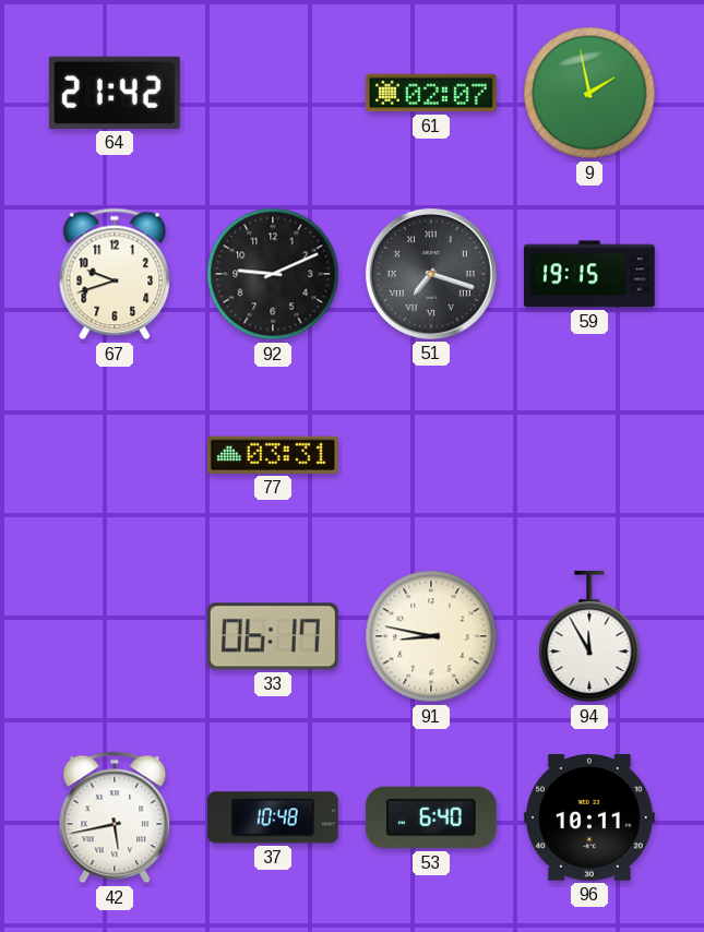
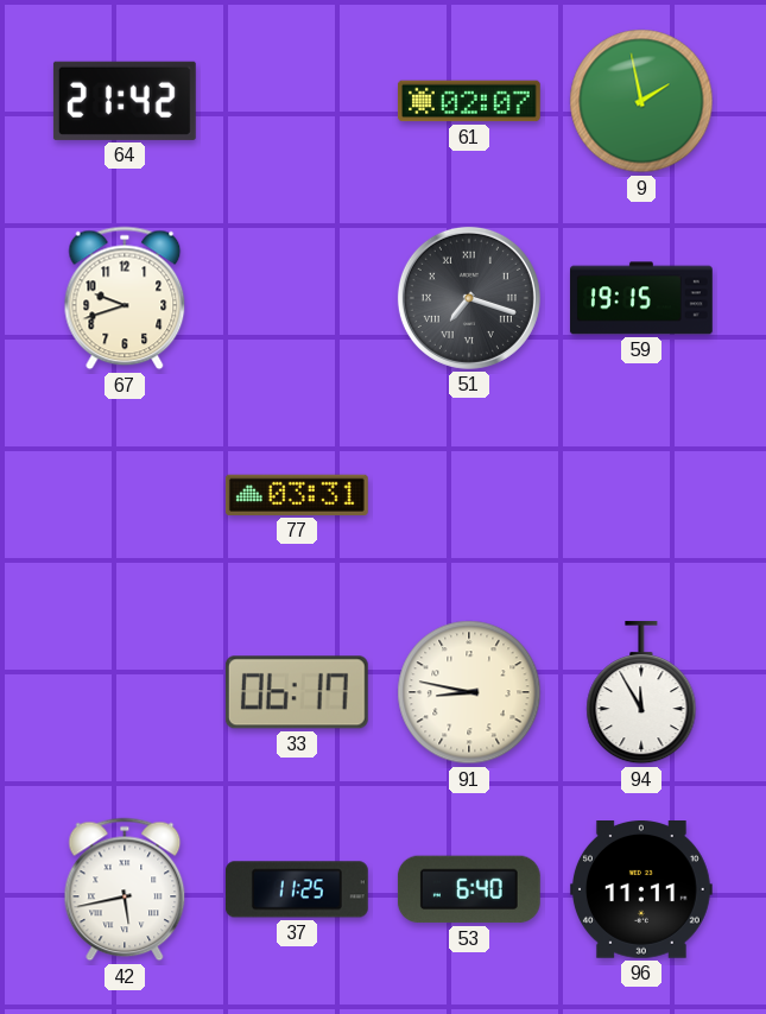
92: 9:11 -> none (273, 274)
37: 10:48 -> 11:25 (297, 889)
96: 10:11 -> 11:11 (641, 889)
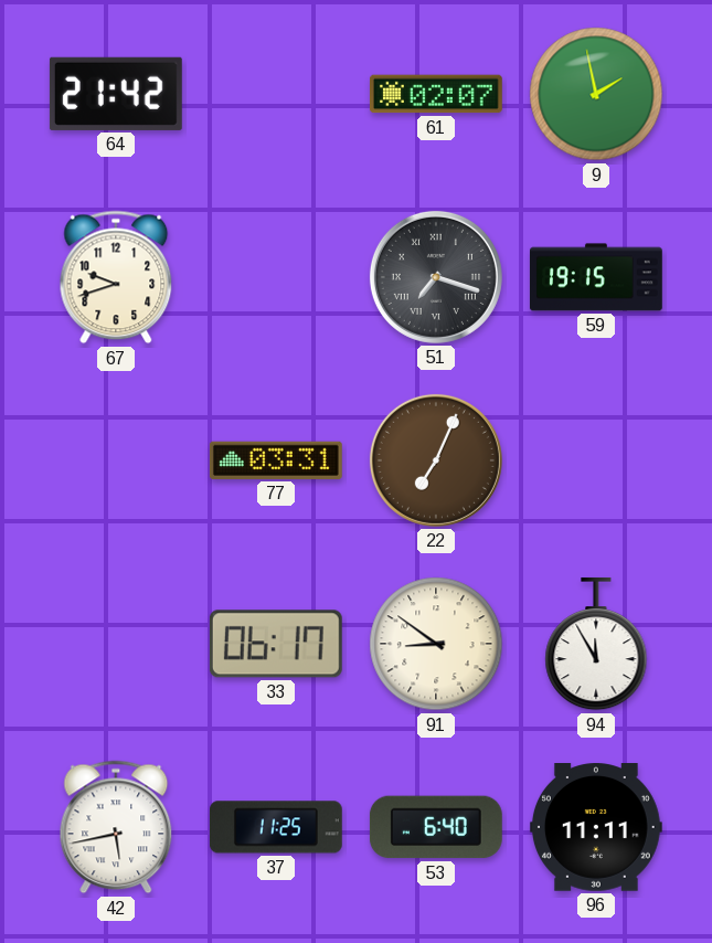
22: none -> 7:04 (436, 460)
91: 8:47 -> 8:51 (436, 644)
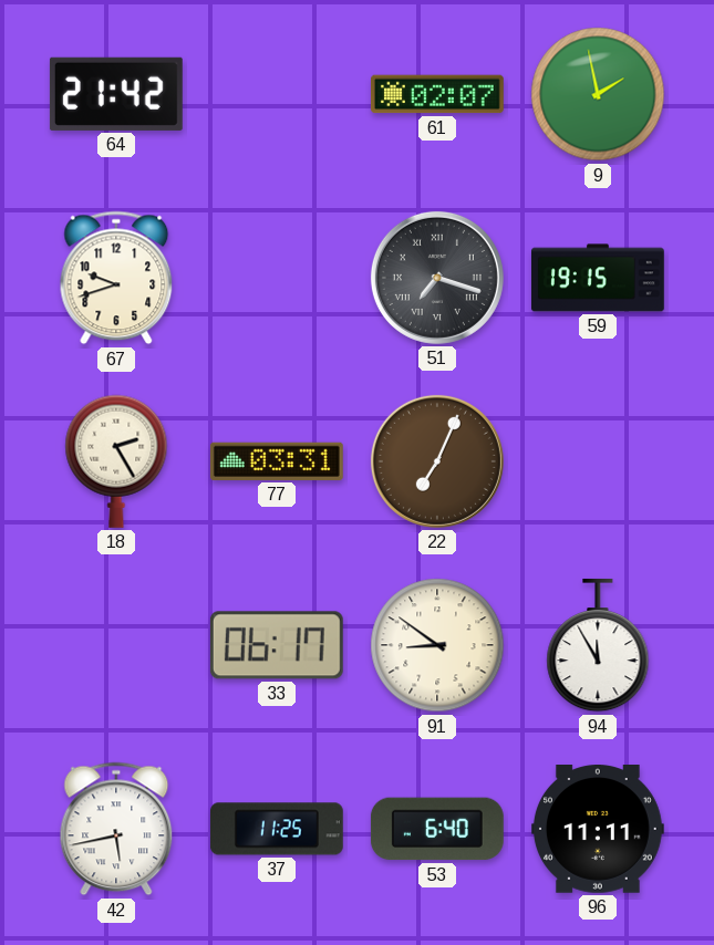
18: none -> 2:25 (116, 461)
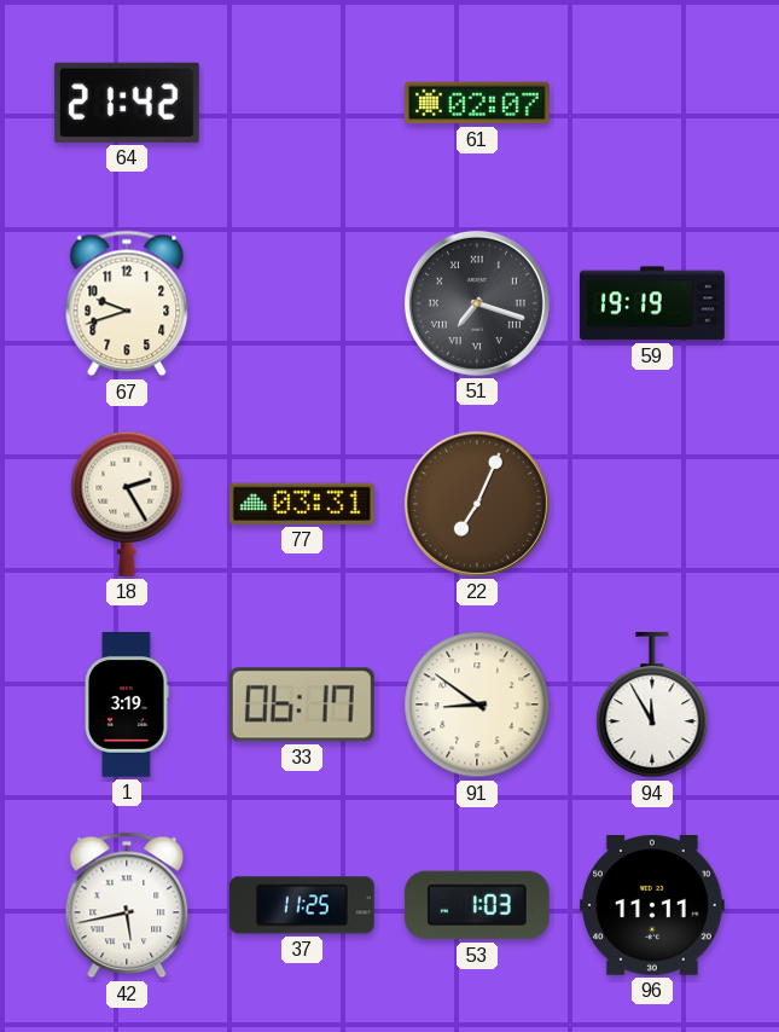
9: 1:58 -> none (598, 94)
59: 19:15 -> 19:19 (652, 303)
1: none -> 3:19 (127, 706)
53: 6:40 -> 1:03 (477, 905)
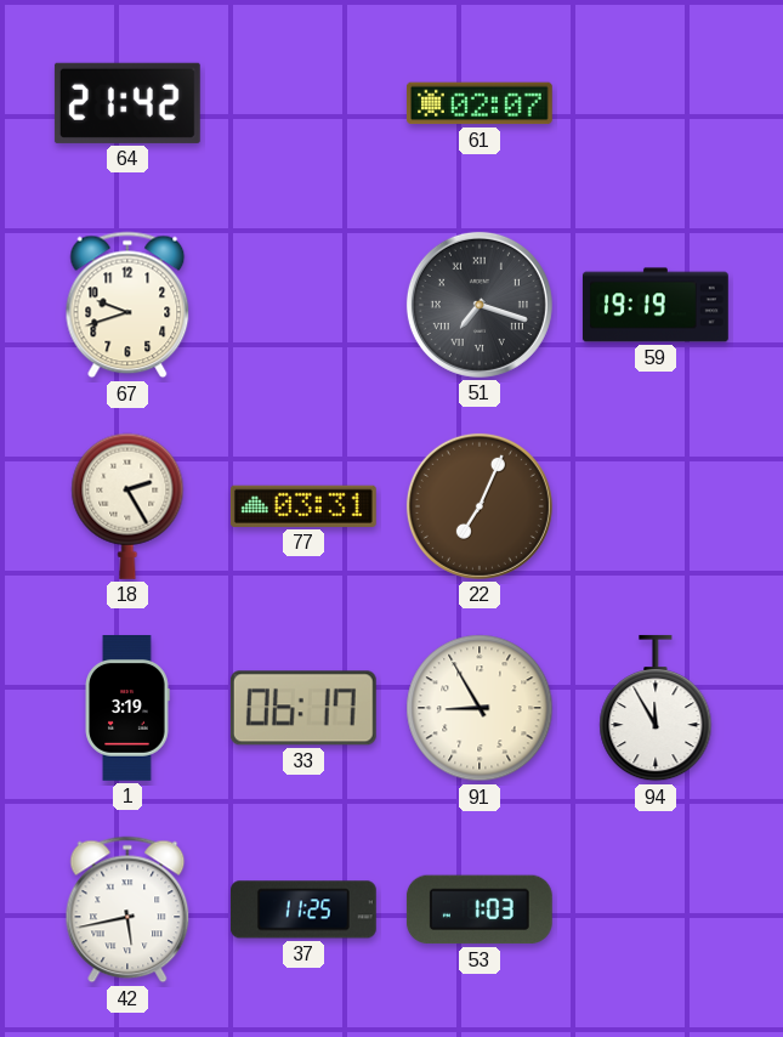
91: 8:51 -> 8:55 (480, 708)
96: 11:11 -> none (652, 905)
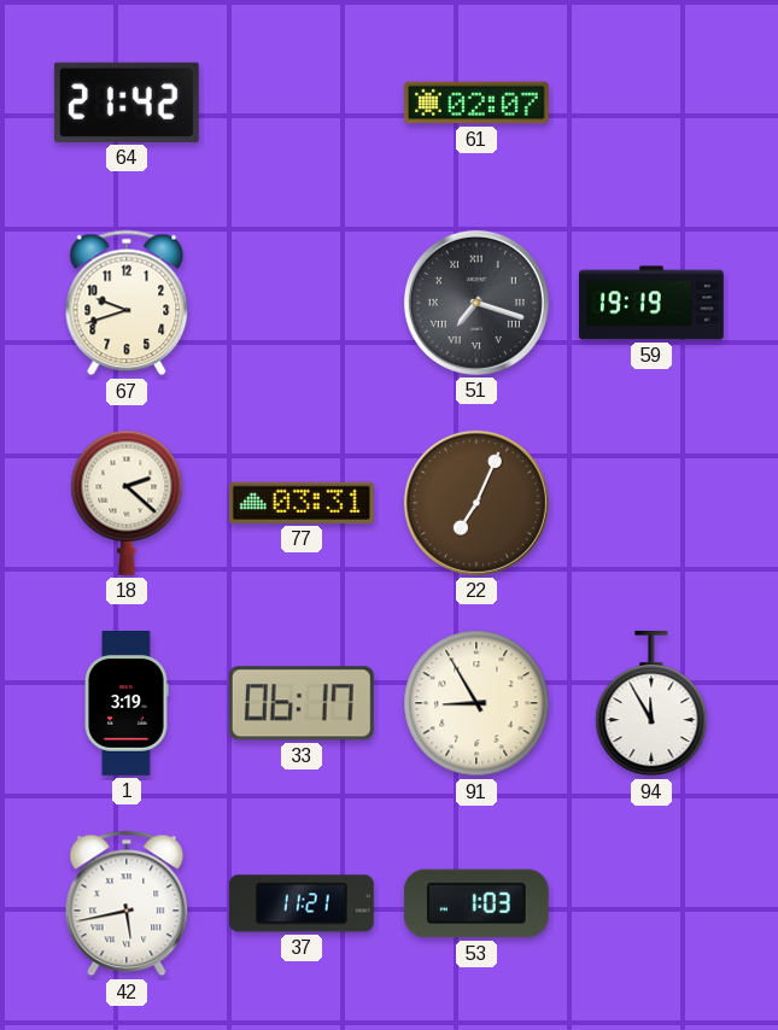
18: 2:25 -> 2:22 (127, 503)
37: 11:25 -> 11:21 (302, 903)
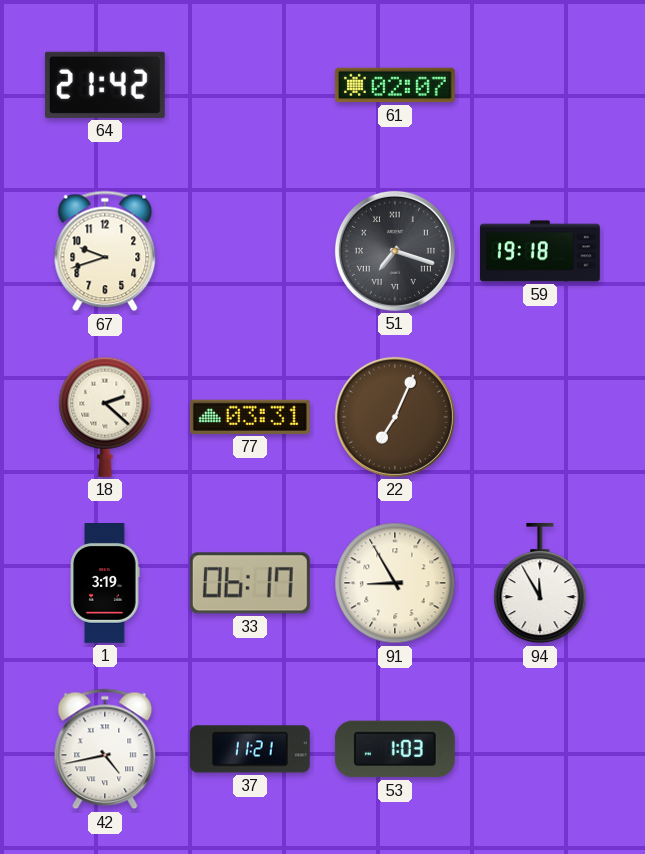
59: 19:19 -> 19:18 (540, 251)
42: 5:43 -> 4:43 (105, 749)
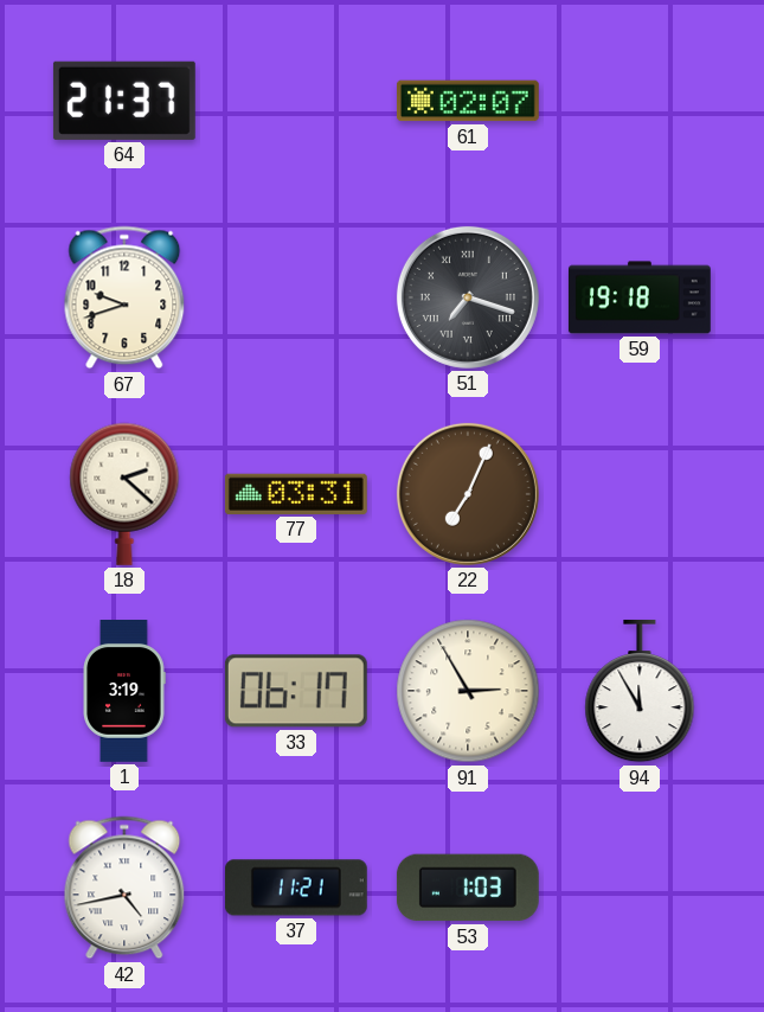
64: 21:42 -> 21:37 (124, 101)
91: 8:55 -> 2:55 (468, 691)
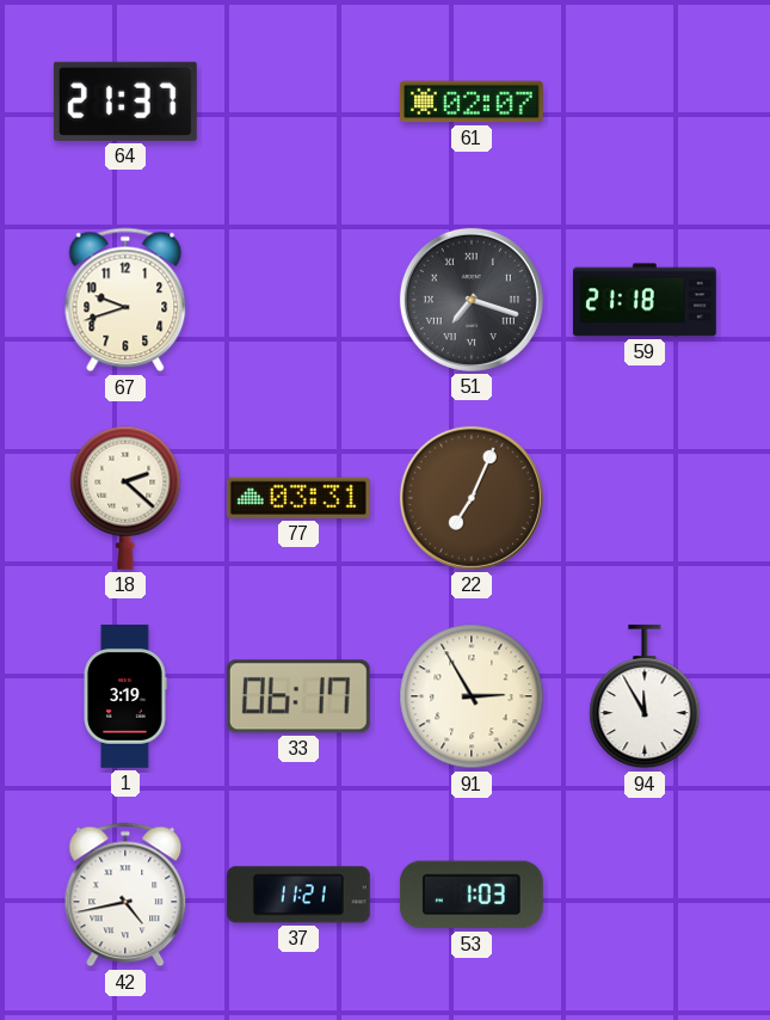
59: 19:18 -> 21:18 (645, 300)
